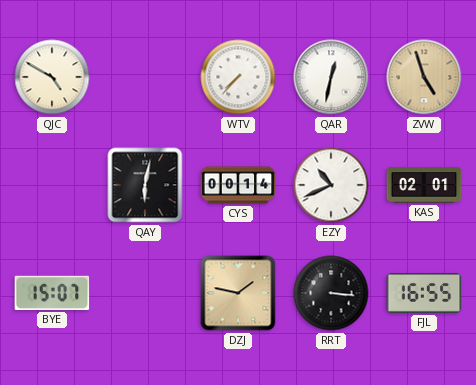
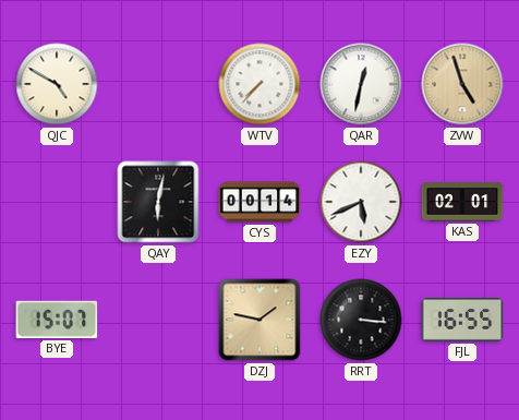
EZY: 10:41 -> 5:41 (361, 202)
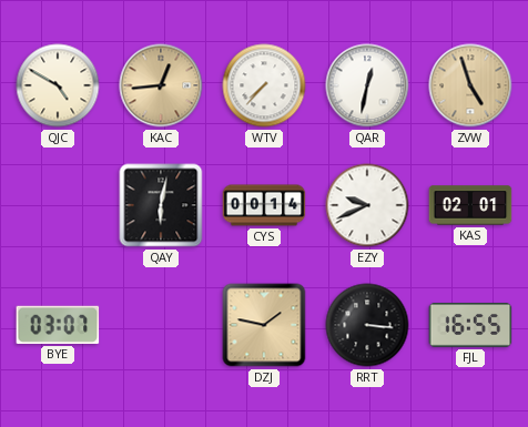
KAC: none -> 12:44 (161, 85)
EZY: 5:41 -> 9:41 (367, 205)
BYE: 15:07 -> 03:07 (58, 325)
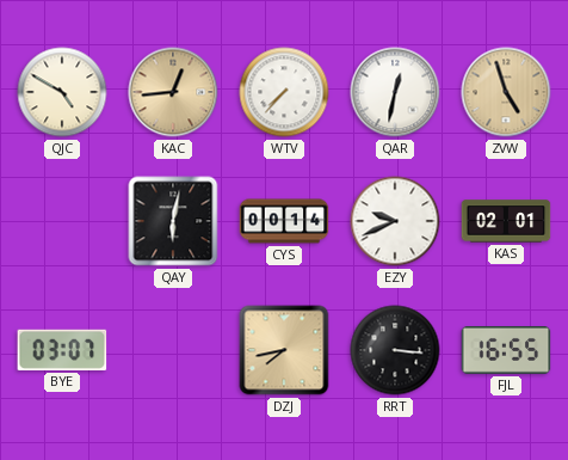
DZJ: 1:47 -> 7:43 (284, 350)
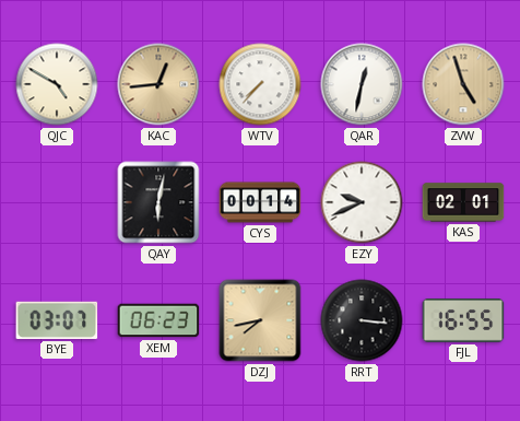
XEM: none -> 06:23 (158, 320)
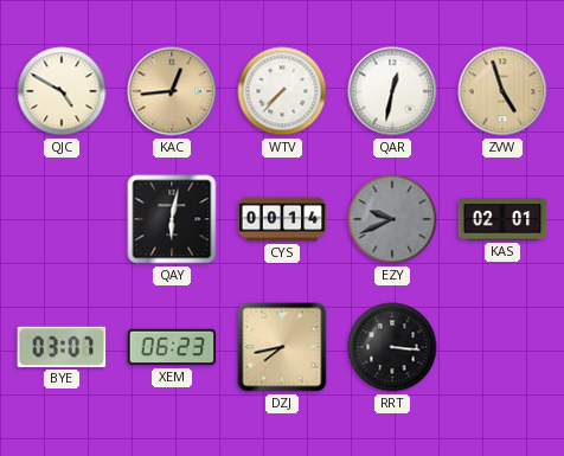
EZY dial: white -> grey (392, 219)
FJL: 16:55 -> none (463, 321)
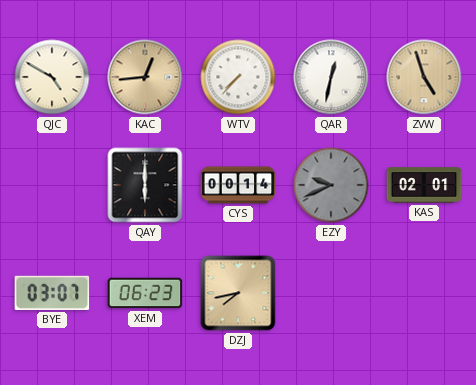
QAY: 6:02 -> 6:00 (145, 185)
RRT: 3:16 -> none (392, 347)
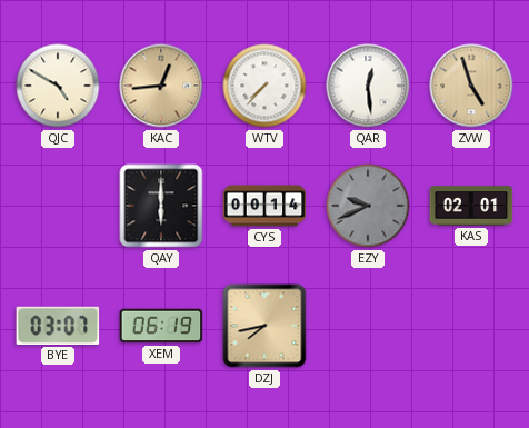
QAR: 12:32 -> 12:29 (368, 86)
XEM: 06:23 -> 06:19 (161, 326)
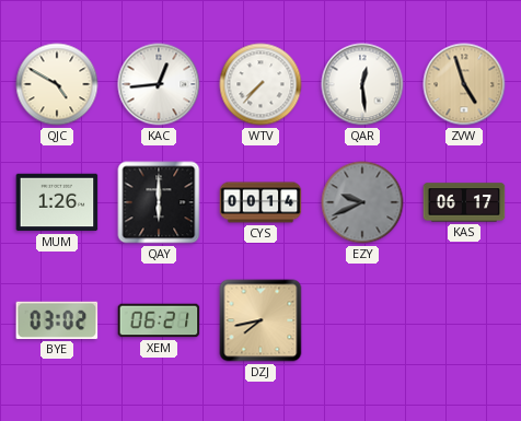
KAC dial: champagne -> white (159, 84)
MUM: none -> 1:26 (57, 202)
KAS: 02:01 -> 06:17 (464, 202)
BYE: 03:07 -> 03:02 (57, 320)
XEM: 06:19 -> 06:21 (159, 320)
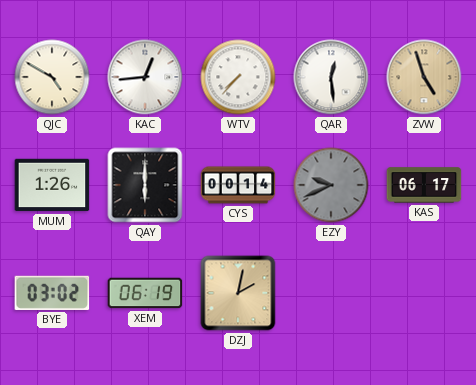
XEM: 06:21 -> 06:19 (145, 293)
DZJ: 7:43 -> 2:02 (238, 293)
